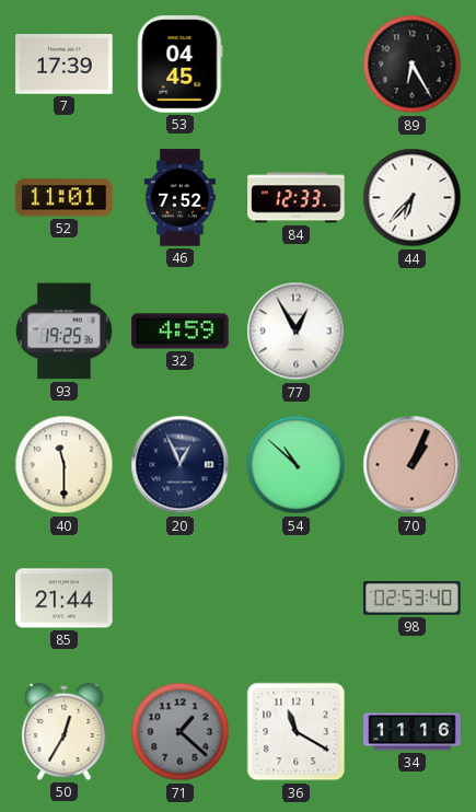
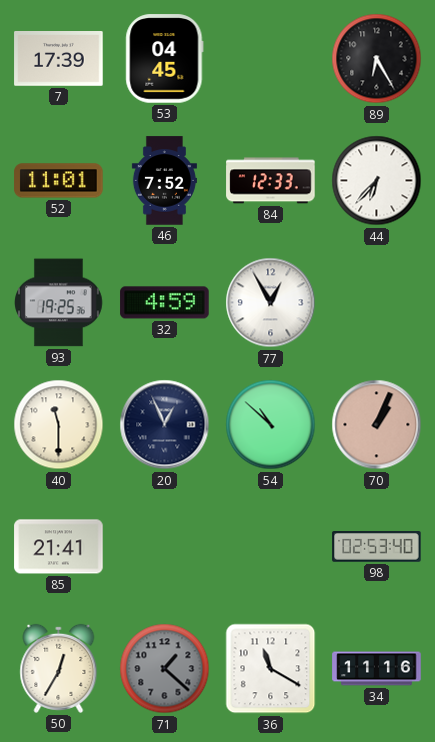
85: 21:44 -> 21:41 (59, 547)
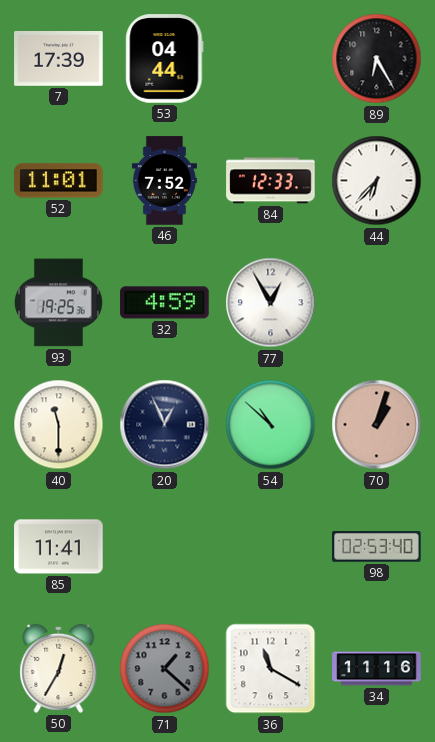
53: 04:45 -> 04:44 (165, 59)
70: 1:04 -> 1:03 (377, 425)
85: 21:41 -> 11:41 (59, 547)
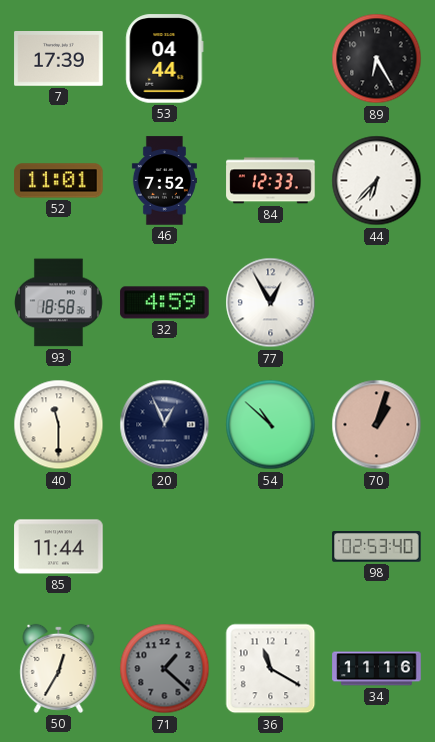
93: 19:25 -> 18:58 (59, 303)
85: 11:41 -> 11:44 (59, 547)
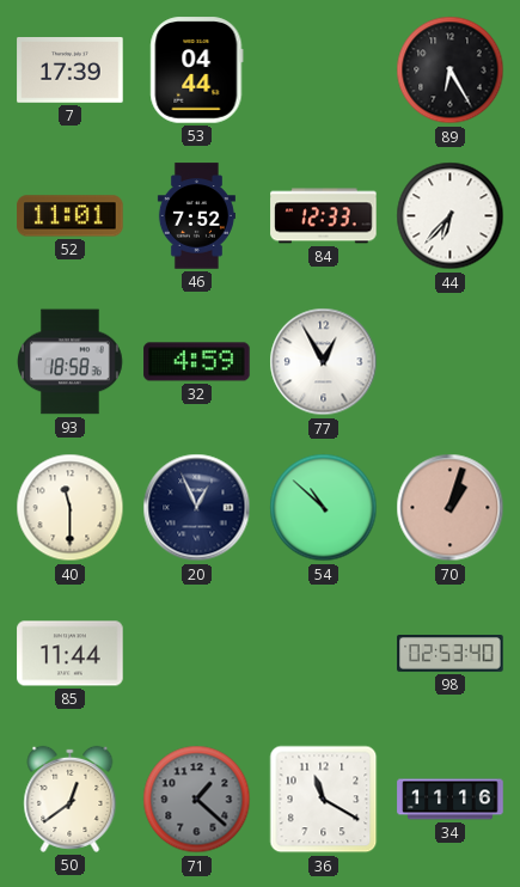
50: 12:35 -> 12:39 (71, 799)
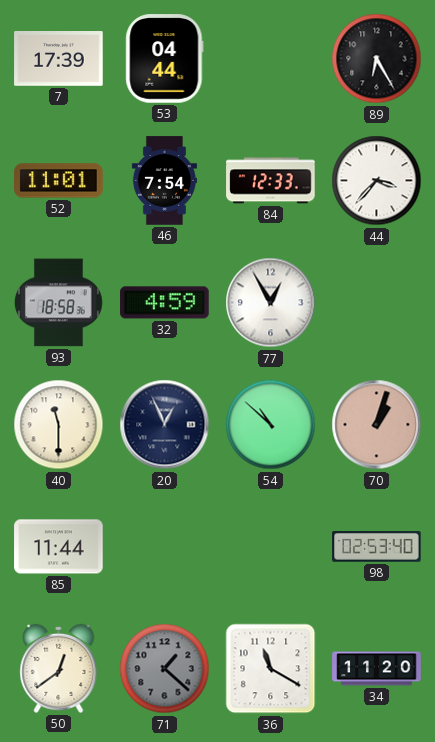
46: 7:52 -> 7:54 (164, 181)
44: 6:37 -> 3:37 (377, 181)
34: 11:16 -> 11:20 (377, 669)
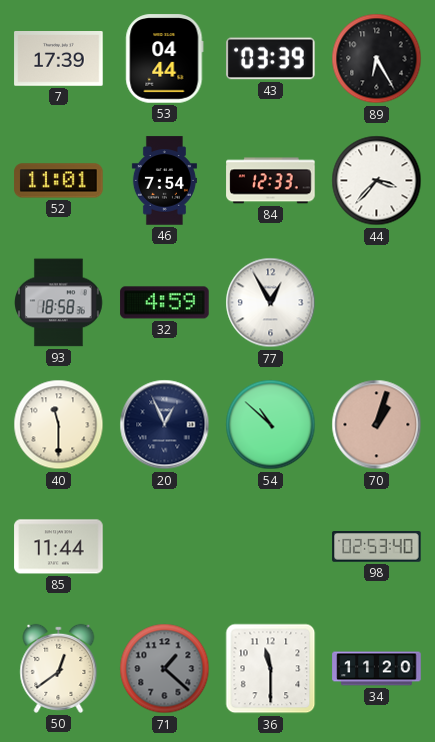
43: none -> 03:39 (271, 59)
36: 11:20 -> 11:30 (271, 669)
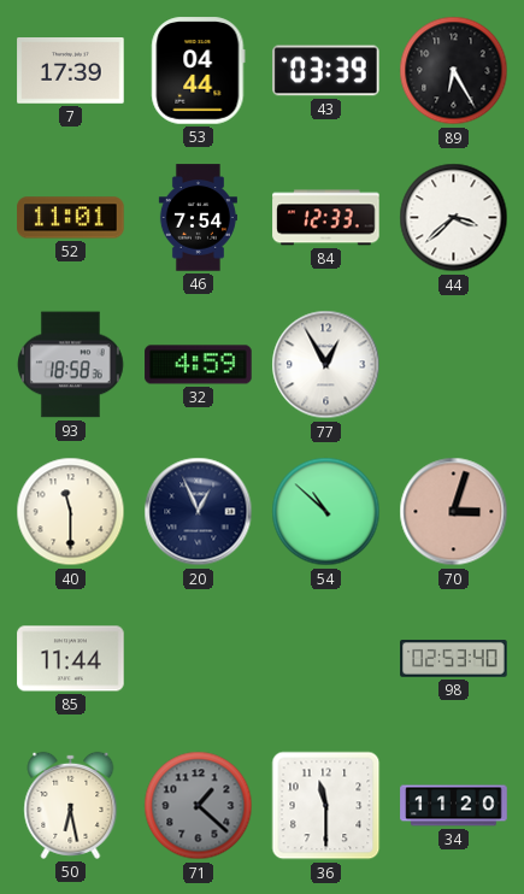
44: 3:37 -> 3:38 (454, 218)
70: 1:03 -> 3:03 (454, 512)
50: 12:39 -> 6:28 (71, 805)
